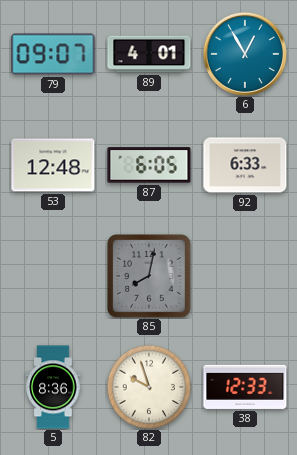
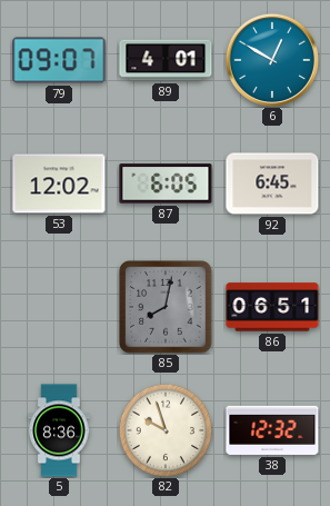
6: 12:55 -> 12:50 (272, 60)
53: 12:48 -> 12:02 (59, 183)
92: 6:33 -> 6:45 (272, 183)
86: none -> 06:51 (272, 307)
38: 12:33 -> 12:32 (272, 430)
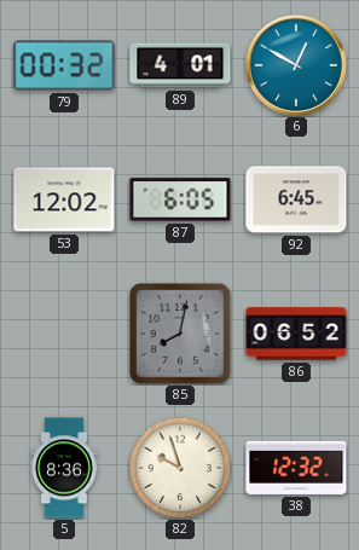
79: 09:07 -> 00:32 (64, 65)
86: 06:51 -> 06:52 (296, 334)
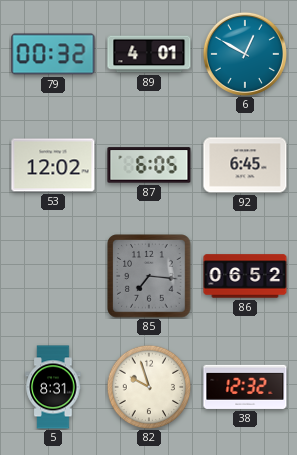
85: 8:02 -> 7:16 (149, 276)
5: 8:36 -> 8:31 (53, 387)
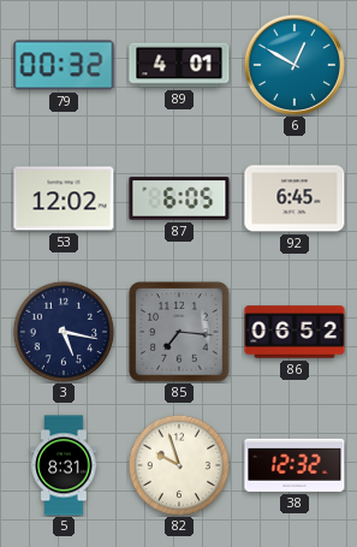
3: none -> 5:17 (64, 332)
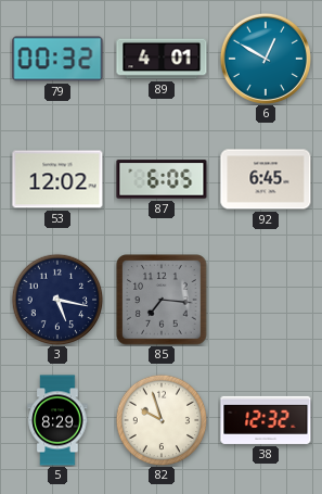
86: 06:52 -> none (294, 332)
5: 8:31 -> 8:29 (57, 420)
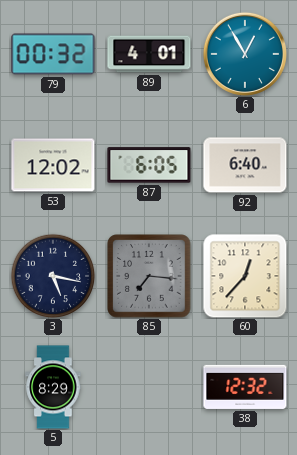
6: 12:50 -> 12:55 (245, 54)
92: 6:45 -> 6:40 (245, 165)
60: none -> 12:37 (245, 276)
82: 9:57 -> none (162, 420)
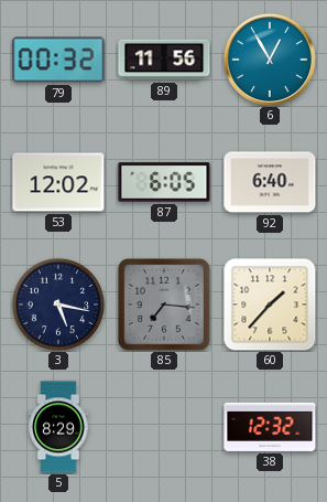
89: 4:01 -> 11:56 (164, 60)
60: 12:37 -> 1:37 (270, 305)
